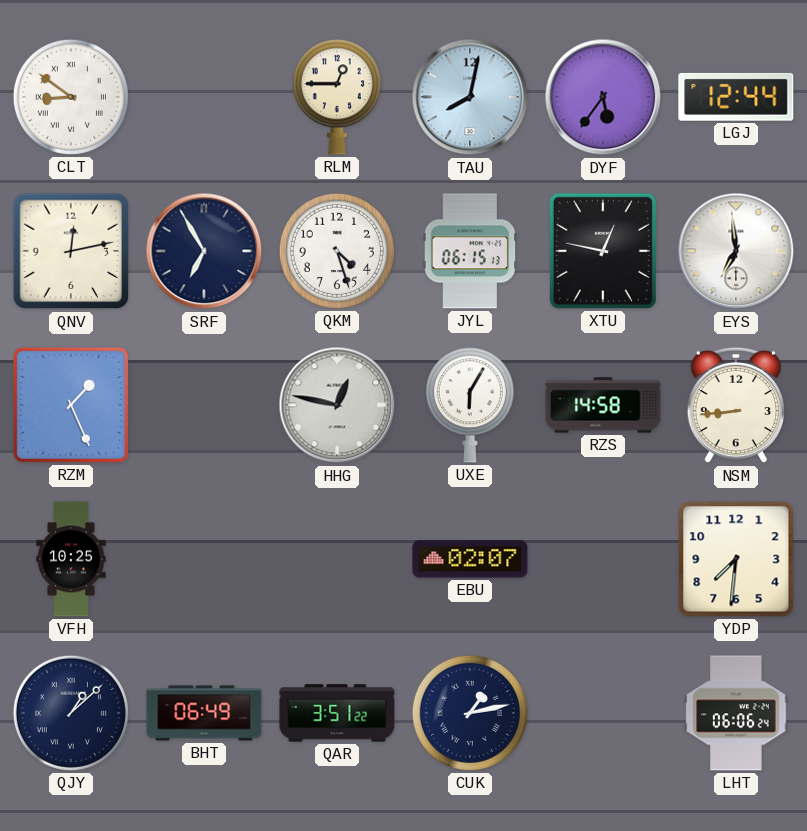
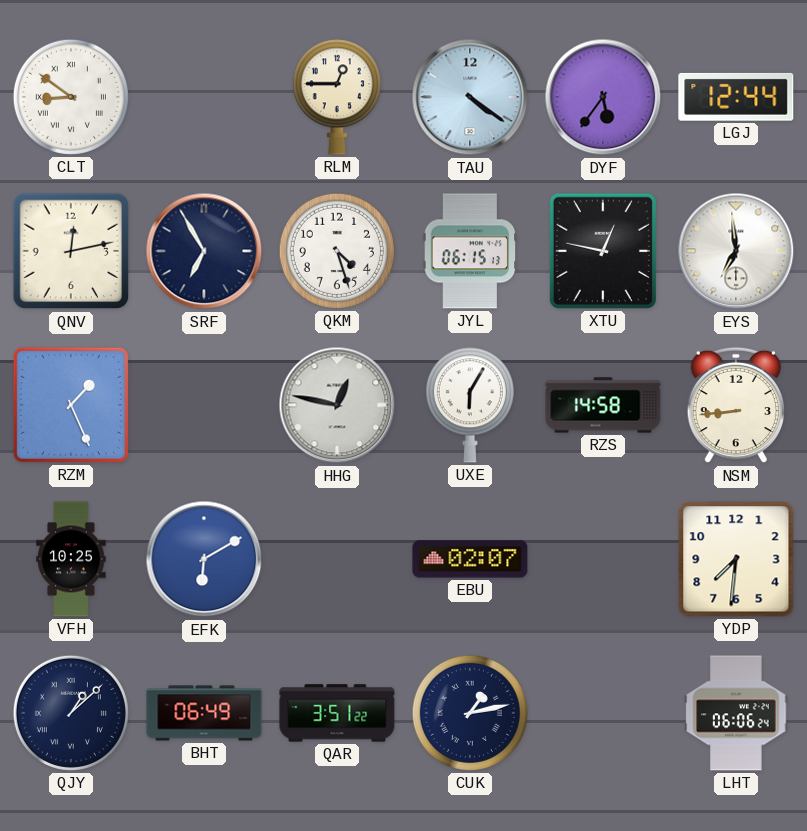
TAU: 8:02 -> 4:21 (470, 97)
EFK: none -> 6:10 (204, 559)
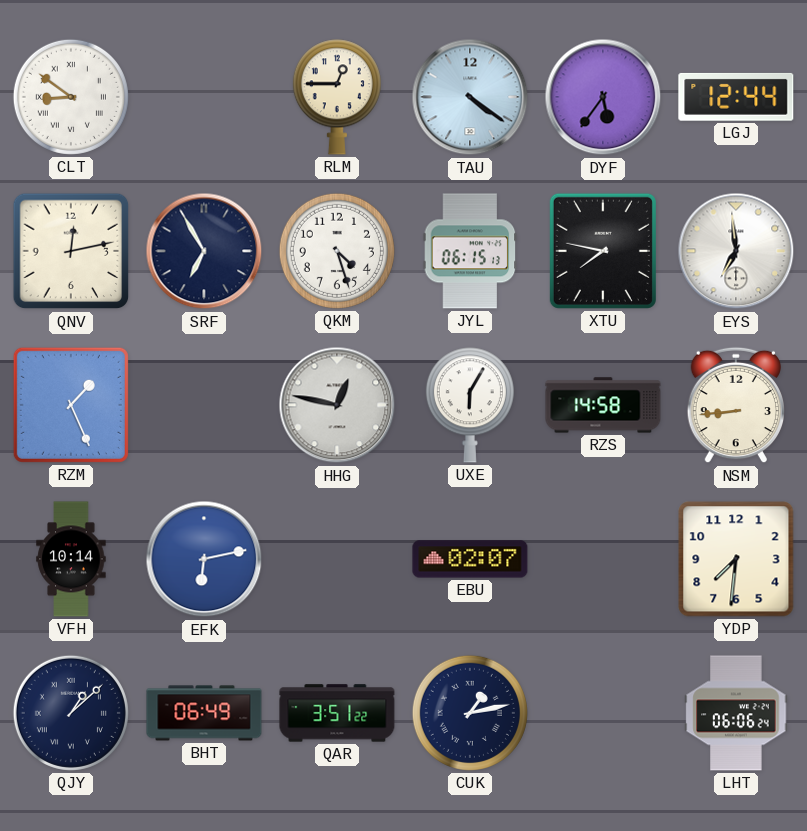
XTU: 12:47 -> 7:47 (603, 251)
VFH: 10:25 -> 10:14 (71, 559)
EFK: 6:10 -> 6:13 (204, 559)
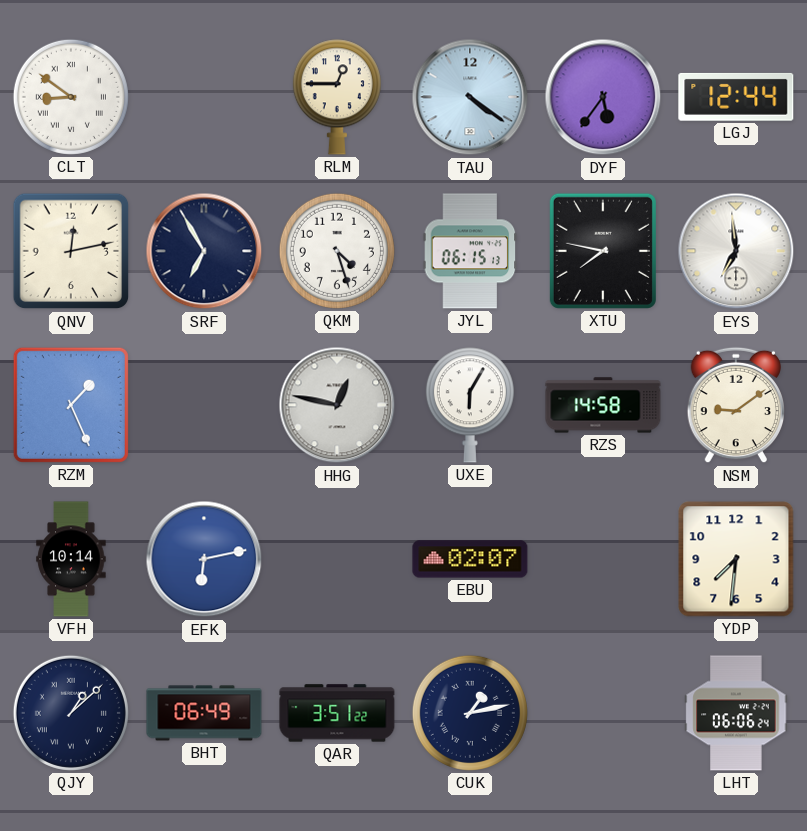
NSM: 8:44 -> 9:09 (735, 405)
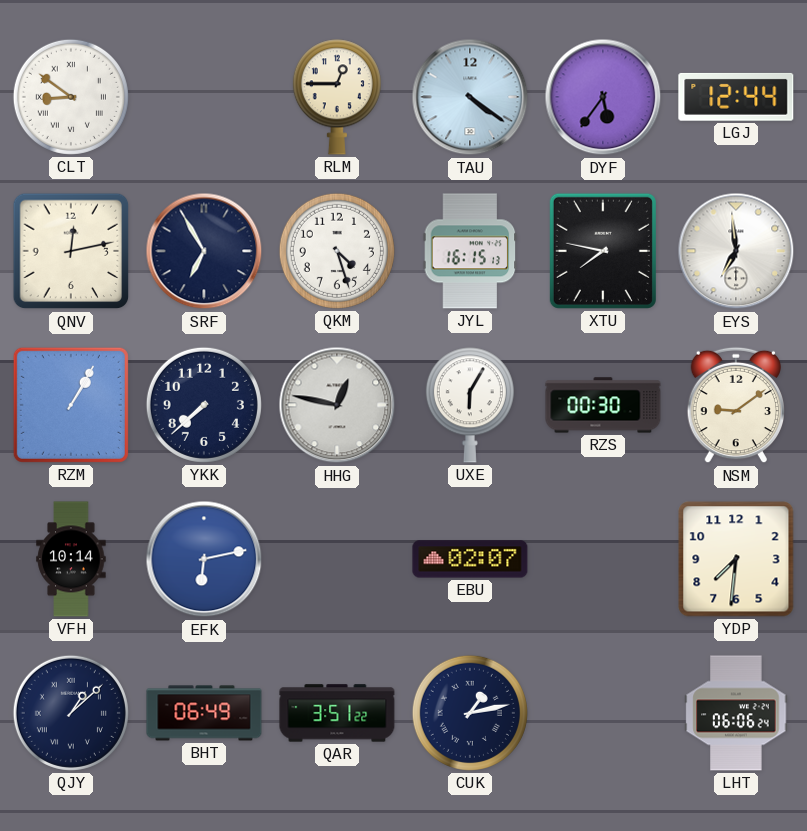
JYL: 06:15 -> 16:15 (470, 251)
RZM: 1:26 -> 1:05 (71, 405)
YKK: none -> 7:38 (204, 405)
RZS: 14:58 -> 00:30 (603, 405)
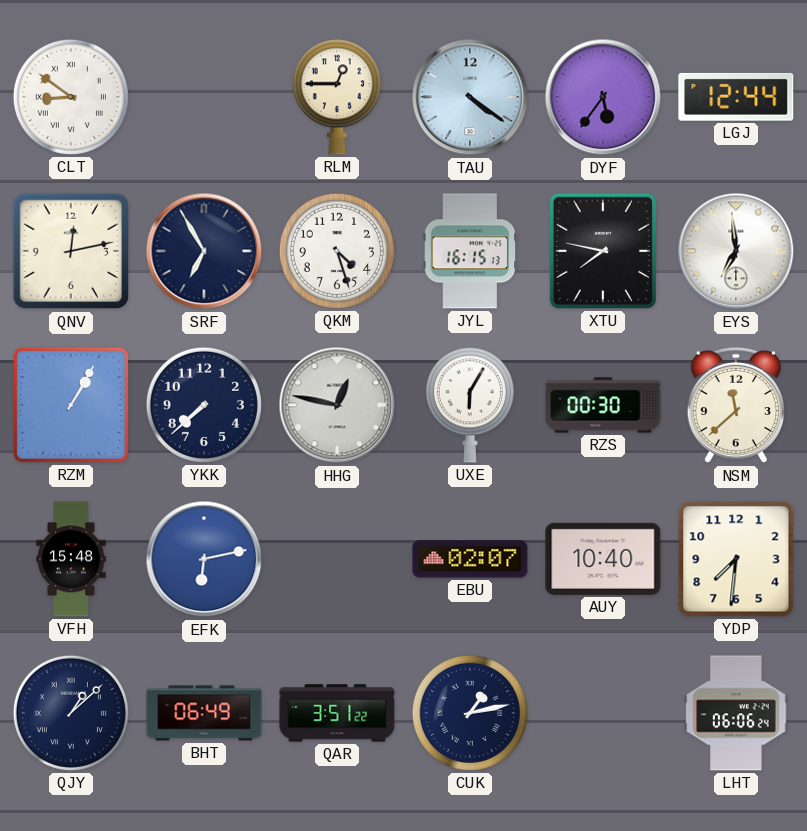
NSM: 9:09 -> 11:38 (735, 405)
VFH: 10:14 -> 15:48 (71, 559)
AUY: none -> 10:40 (603, 559)
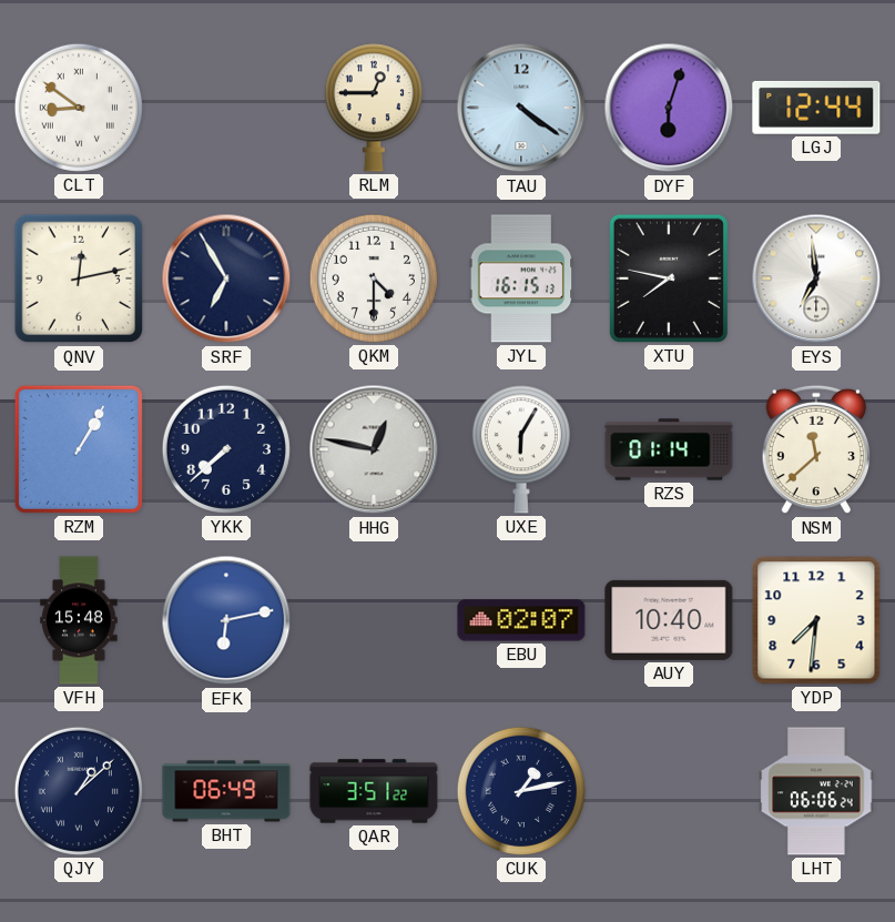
DYF: 5:36 -> 6:03 (669, 108)
QKM: 4:27 -> 4:30 (374, 278)
RZS: 00:30 -> 01:14 (669, 449)
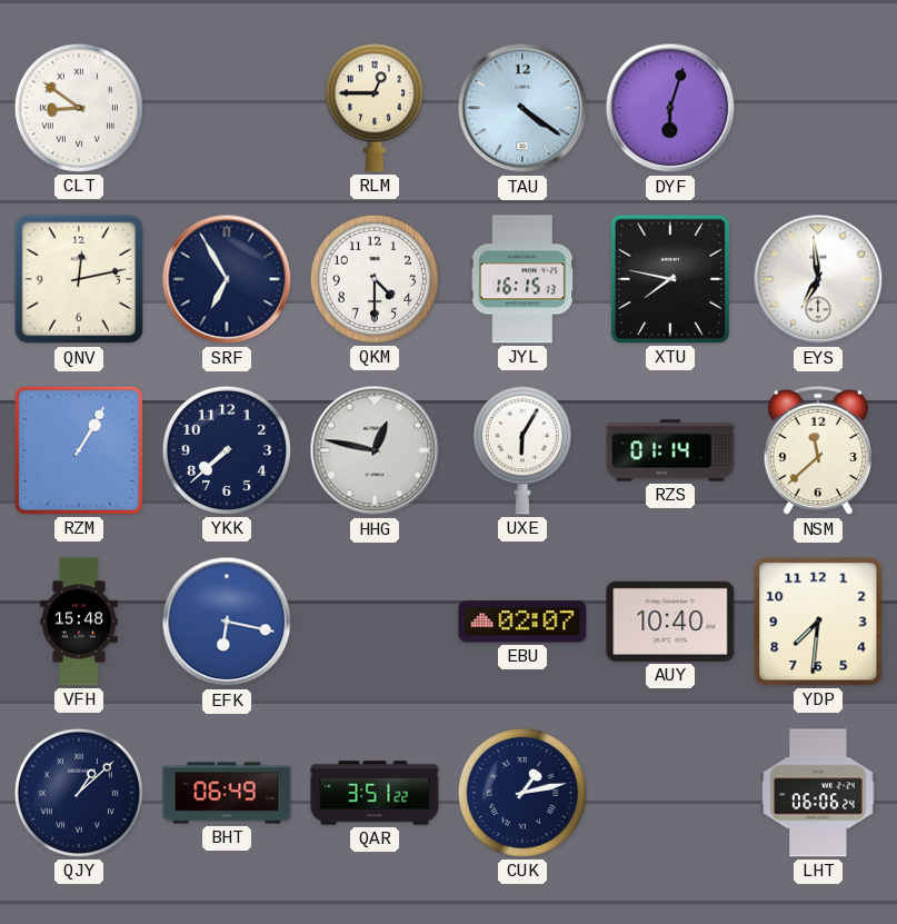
LGJ: 12:44 -> none (816, 108)
EFK: 6:13 -> 6:17 (227, 622)
